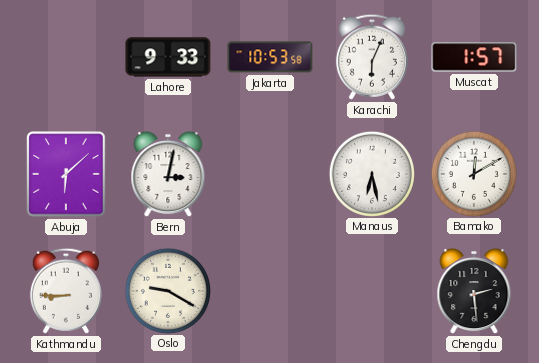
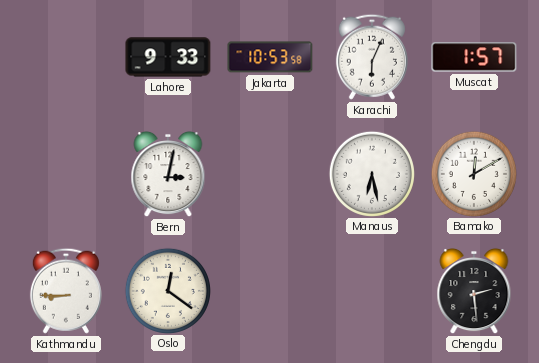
Abuja: 6:08 -> none (66, 174)
Oslo: 9:20 -> 12:21 (167, 290)
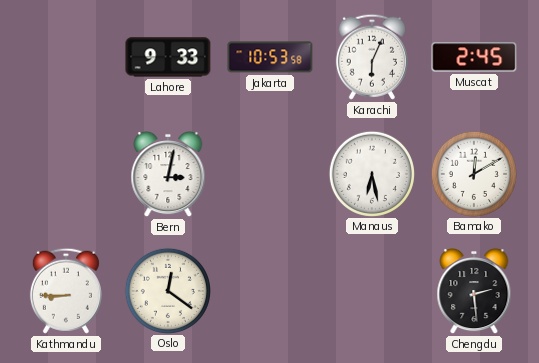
Muscat: 1:57 -> 2:45 (474, 57)
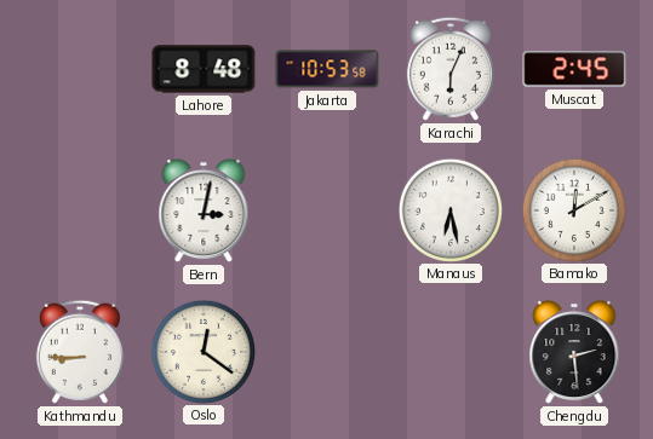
Lahore: 9:33 -> 8:48 (204, 69)
